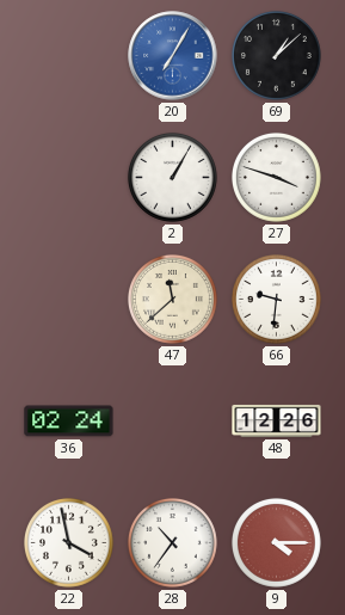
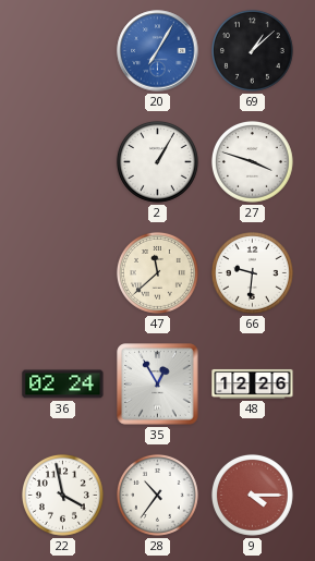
35: none -> 12:55 (158, 385)
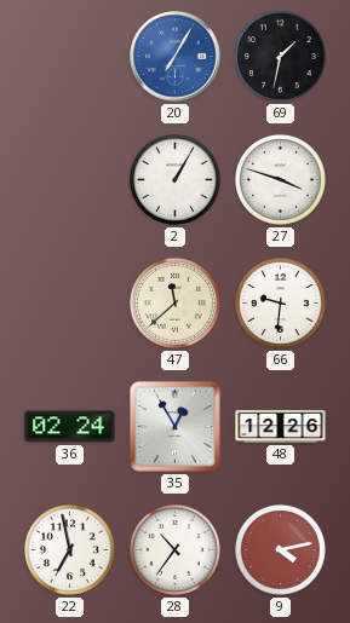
69: 1:08 -> 1:32 (281, 57)
22: 3:58 -> 6:58 (70, 550)
9: 4:15 -> 4:13 (281, 550)
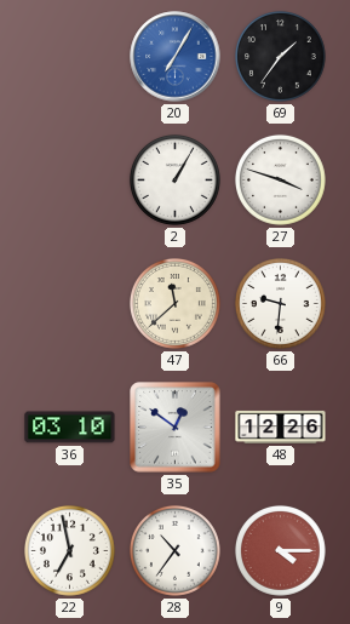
69: 1:32 -> 1:36 (281, 57)
36: 02:24 -> 03:10 (70, 428)
35: 12:55 -> 12:51 (176, 428)
9: 4:13 -> 4:15 (281, 551)
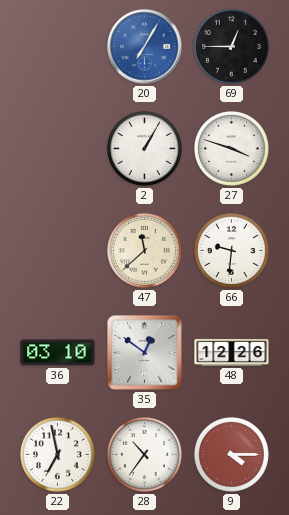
69: 1:36 -> 12:45 (232, 47)
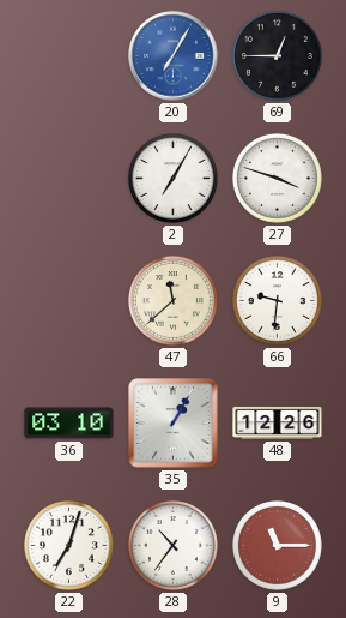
2: 1:05 -> 7:05 (174, 179)
35: 12:51 -> 1:05 (174, 424)
22: 6:58 -> 7:03 (69, 546)
9: 4:15 -> 11:15 (278, 546)
